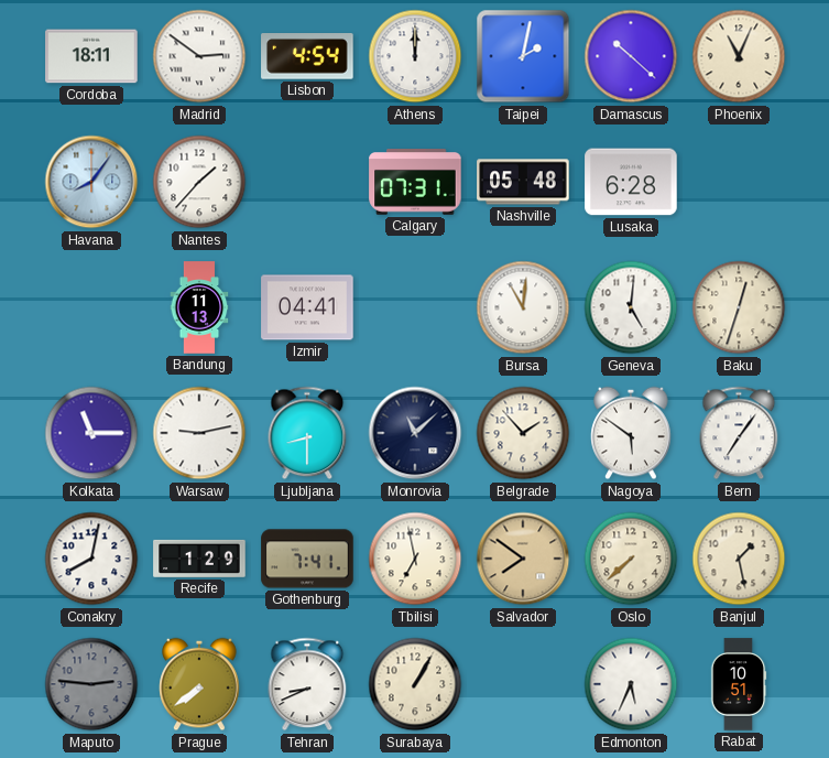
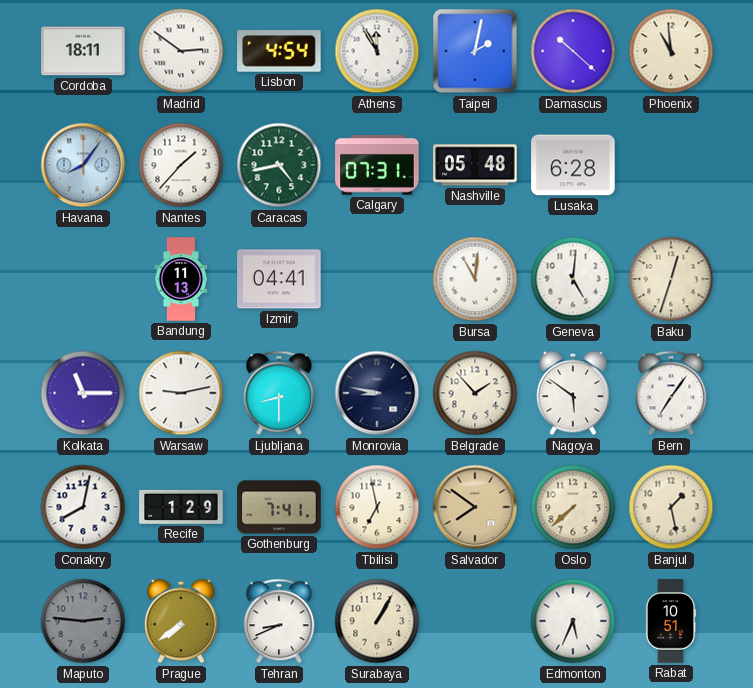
Athens: 12:00 -> 11:55 (377, 51)
Phoenix: 11:04 -> 10:59 (671, 51)
Caracas: none -> 4:43 (279, 165)
Monrovia: 11:08 -> 8:47 (377, 393)
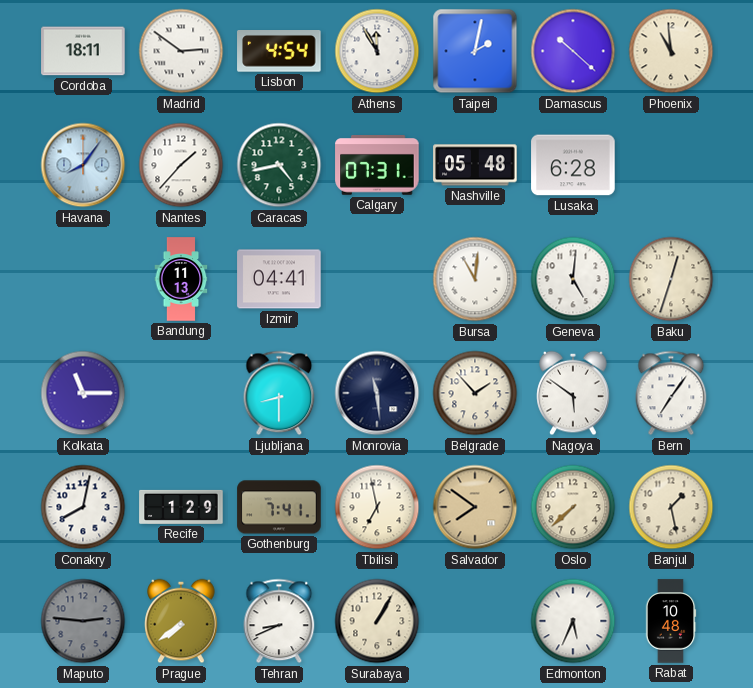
Warsaw: 9:13 -> none (181, 393)
Monrovia: 8:47 -> 11:29 (377, 393)
Rabat: 10:51 -> 10:48 (671, 621)
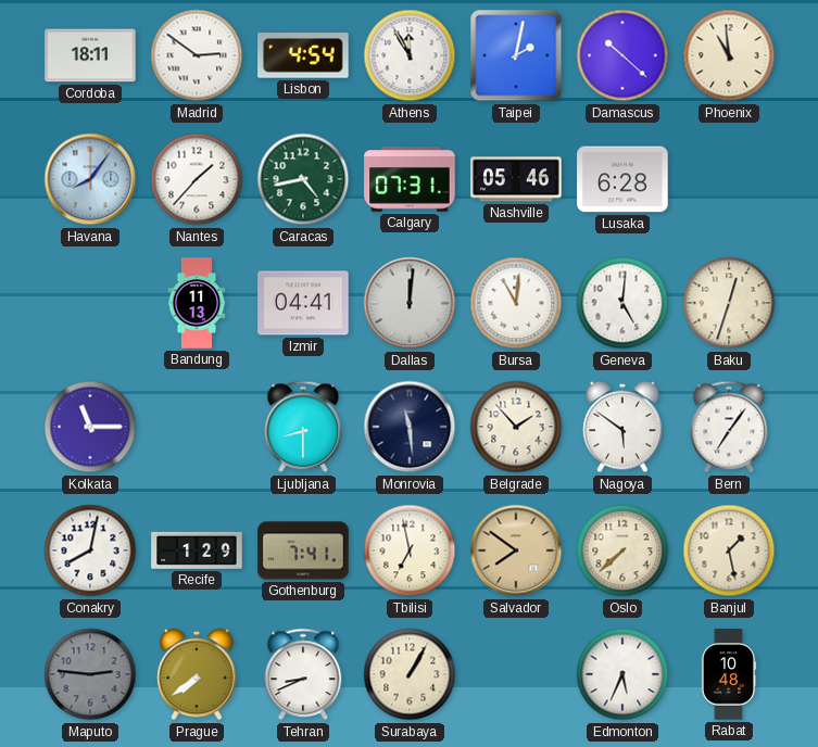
Nashville: 05:48 -> 05:46 (516, 179)
Dallas: none -> 12:01 (410, 303)
